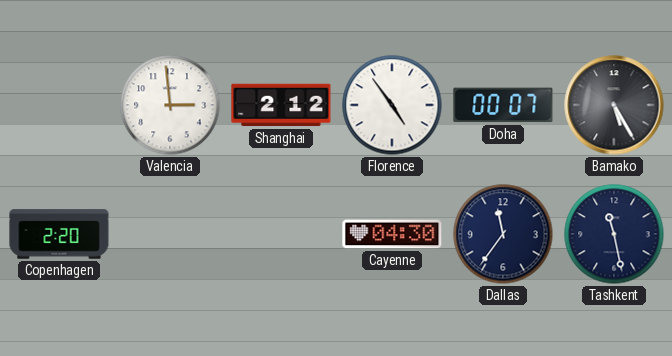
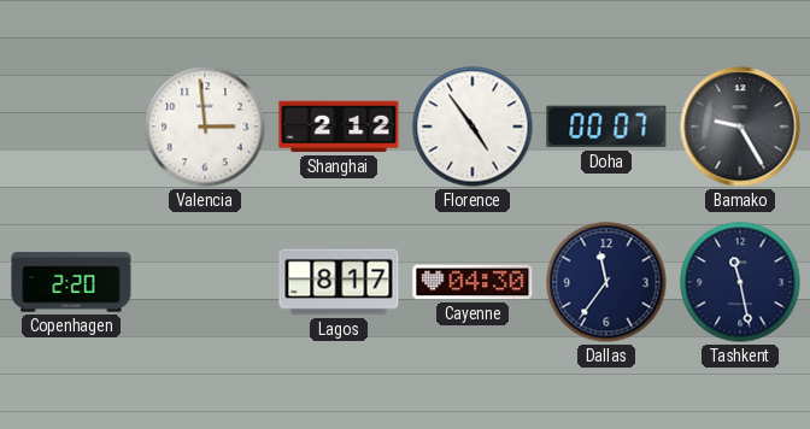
Bamako: 5:25 -> 9:25 (740, 127)
Lagos: none -> 8:17 (339, 282)
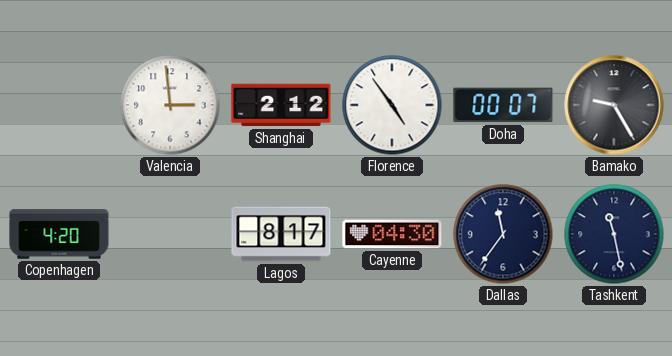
Copenhagen: 2:20 -> 4:20 (59, 234)
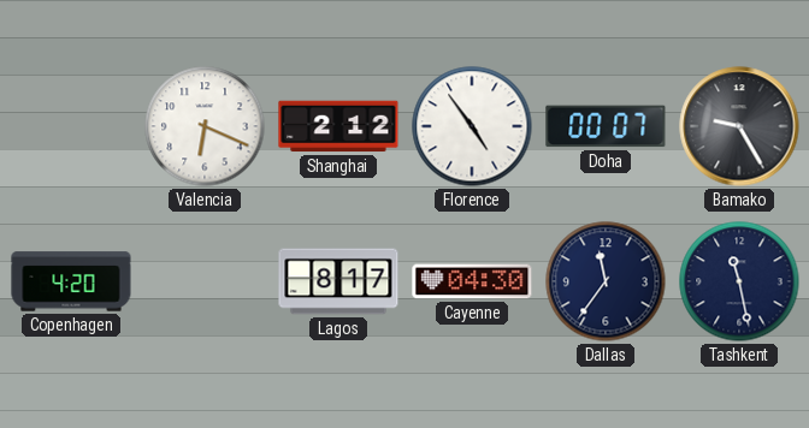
Valencia: 2:59 -> 6:19 (205, 126)
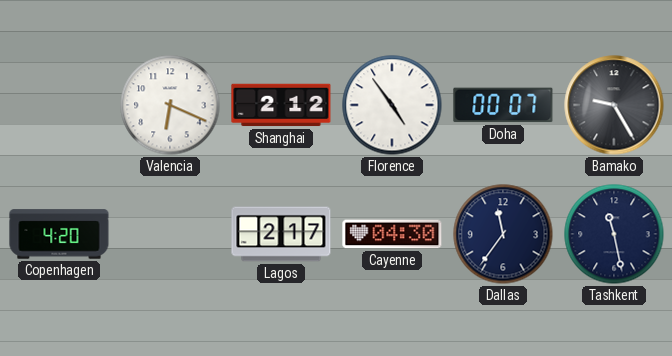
Lagos: 8:17 -> 2:17 (281, 234)
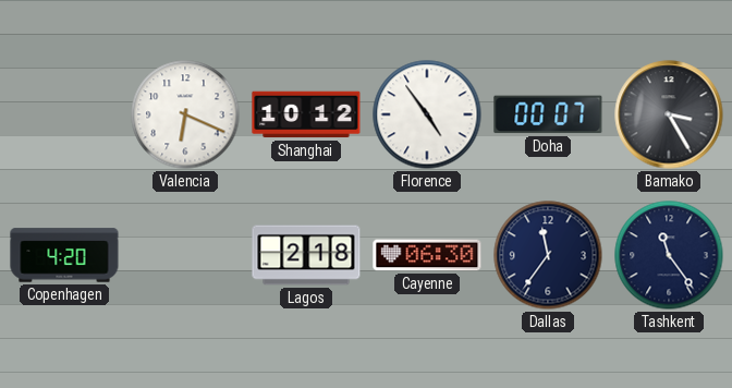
Shanghai: 2:12 -> 10:12 (306, 114)
Bamako: 9:25 -> 3:25 (669, 114)
Lagos: 2:17 -> 2:18 (306, 255)
Cayenne: 04:30 -> 06:30 (427, 255)
Tashkent: 11:28 -> 11:24 (669, 255)
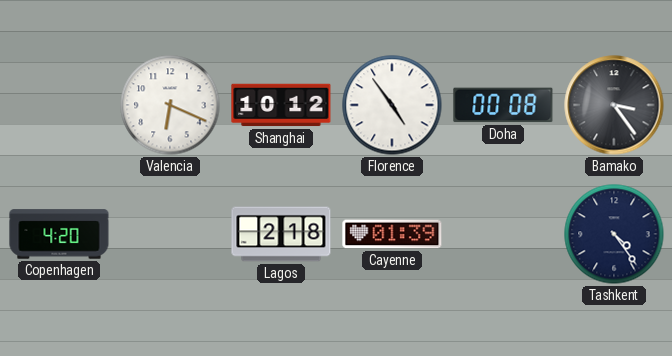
Doha: 00:07 -> 00:08 (503, 105)
Bamako: 3:25 -> 3:24 (614, 105)
Cayenne: 06:30 -> 01:39 (392, 234)
Dallas: 11:36 -> none (548, 255)
Tashkent: 11:24 -> 4:24 (614, 234)
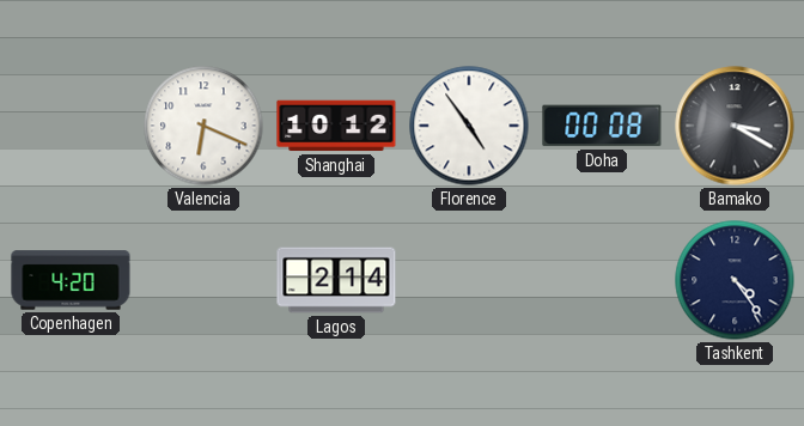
Bamako: 3:24 -> 3:20 (735, 126)
Lagos: 2:18 -> 2:14 (336, 280)
Cayenne: 01:39 -> none (392, 234)
